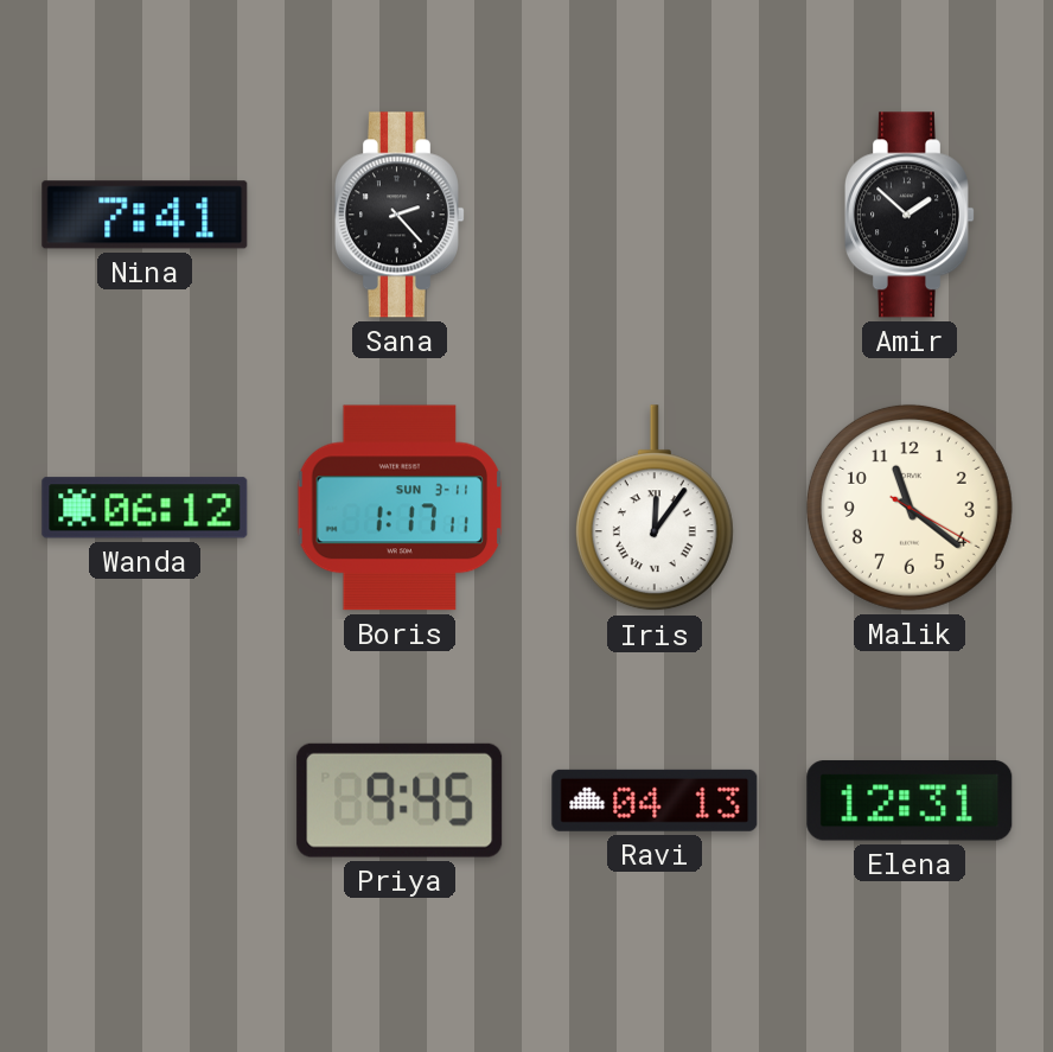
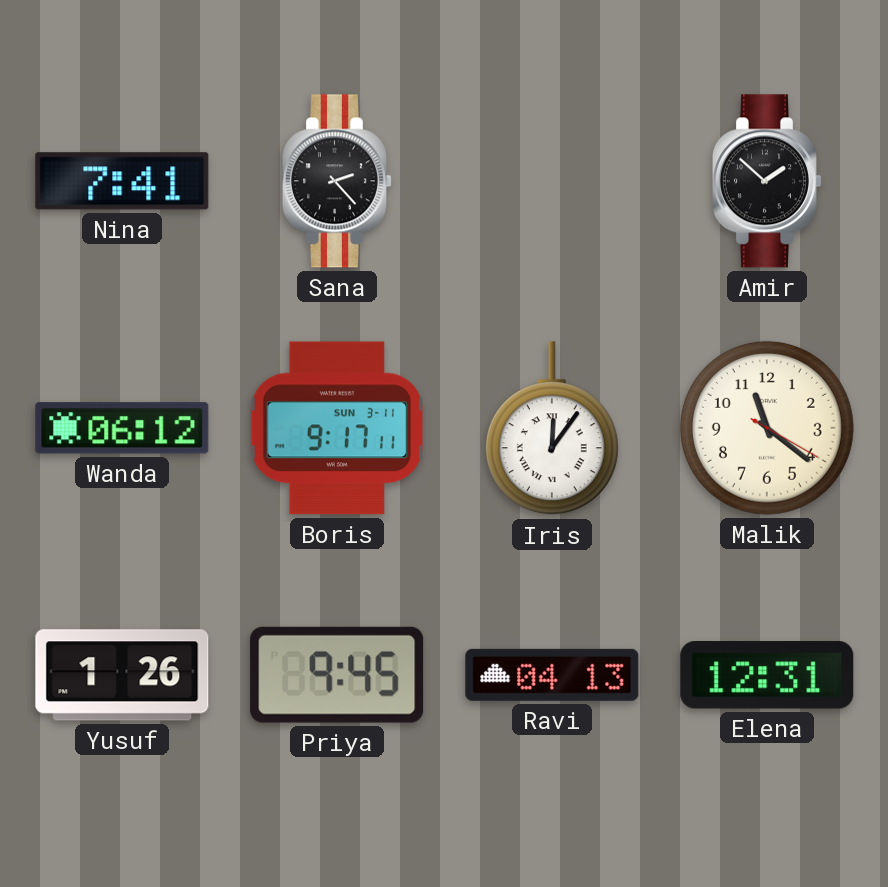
Boris: 1:17 -> 9:17 (337, 428)
Yusuf: none -> 1:26 (122, 675)
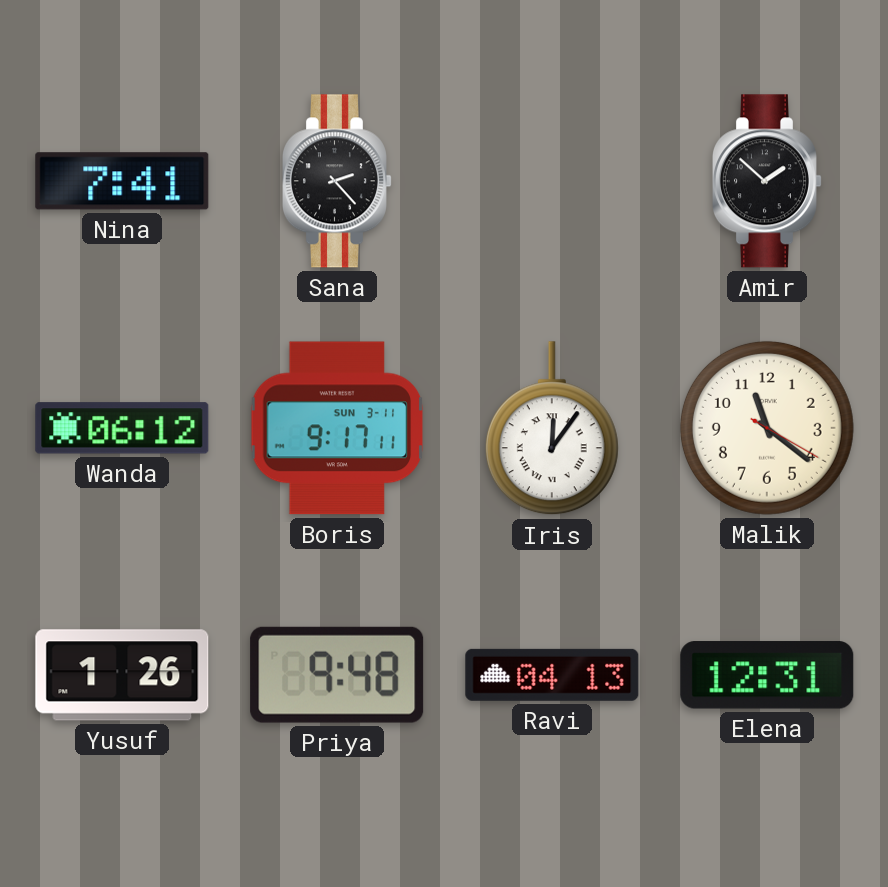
Priya: 9:45 -> 9:48 (337, 675)
